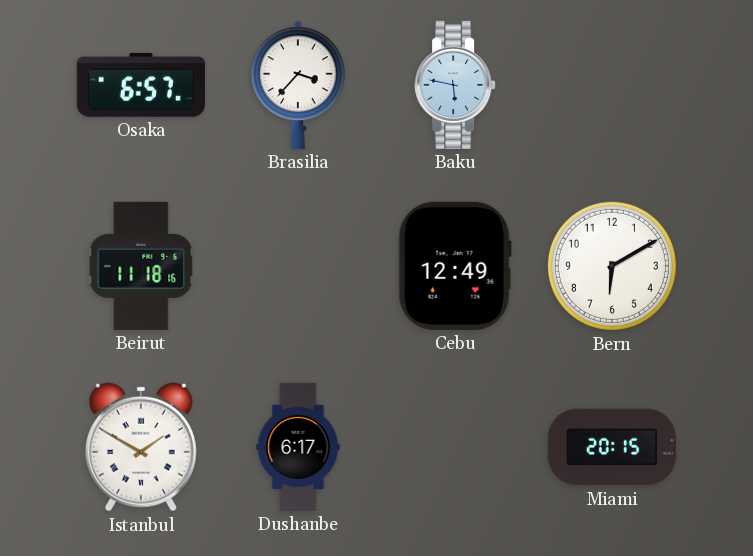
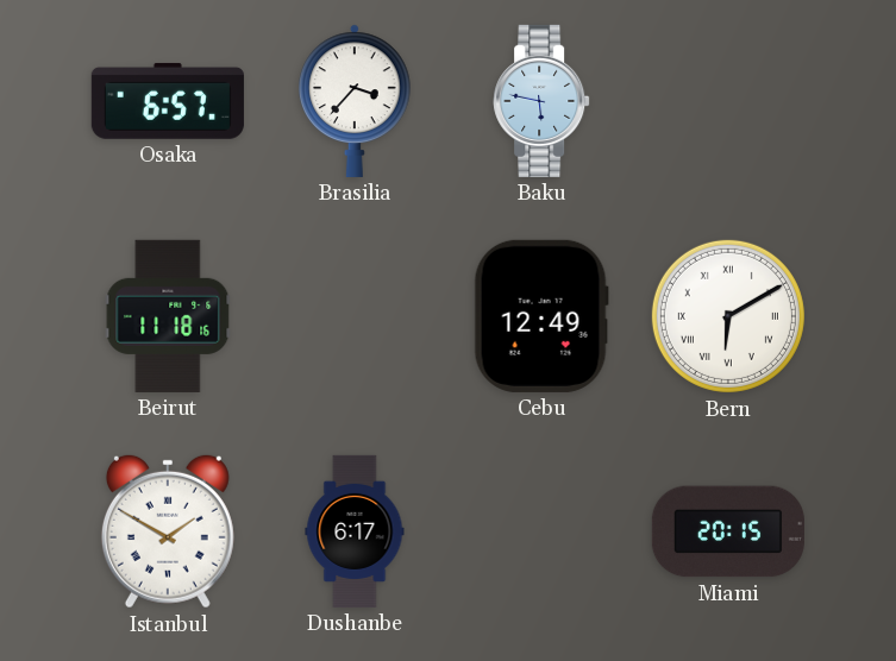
Bern numerals: Arabic -> Roman (728, 316)
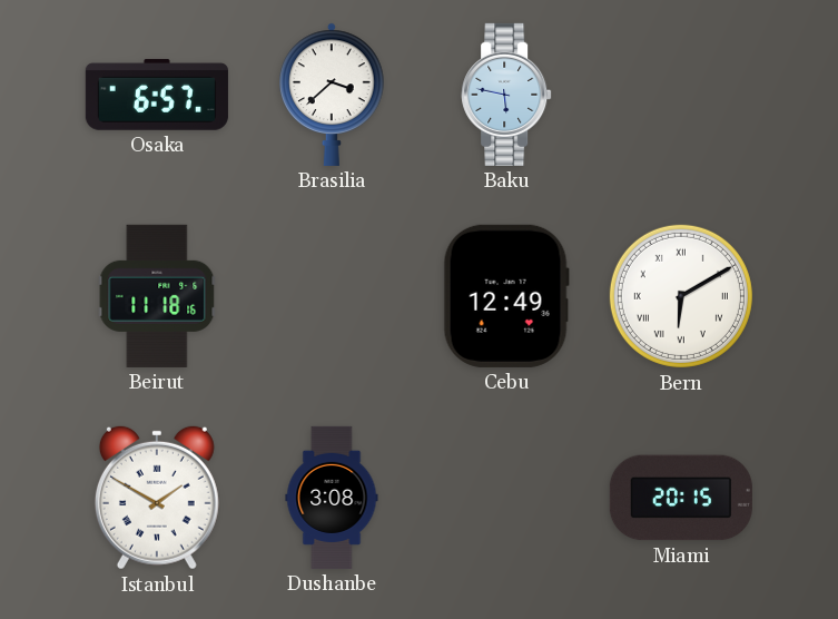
Brasilia: 3:37 -> 3:38 (333, 95)
Dushanbe: 6:17 -> 3:08 (332, 498)
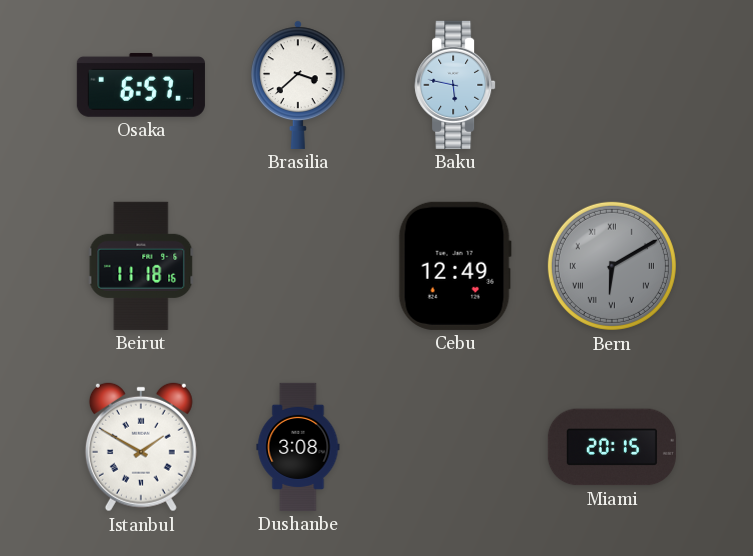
Bern dial: white -> grey (612, 266)
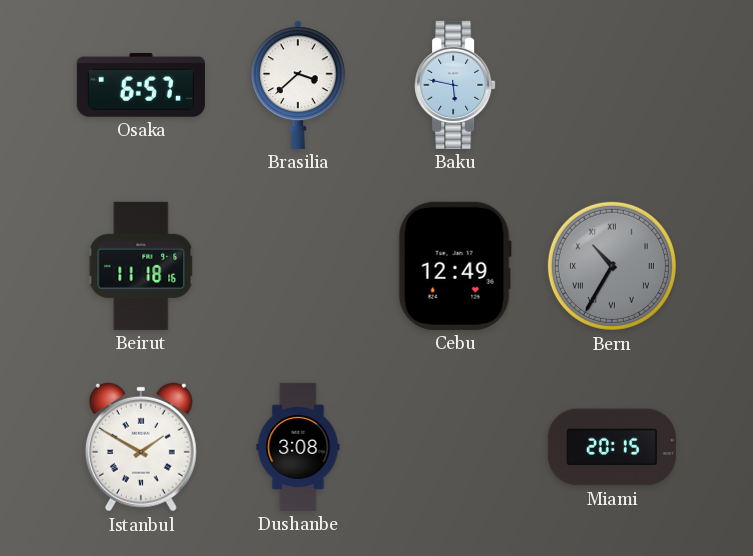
Bern: 6:10 -> 10:35 (612, 266)
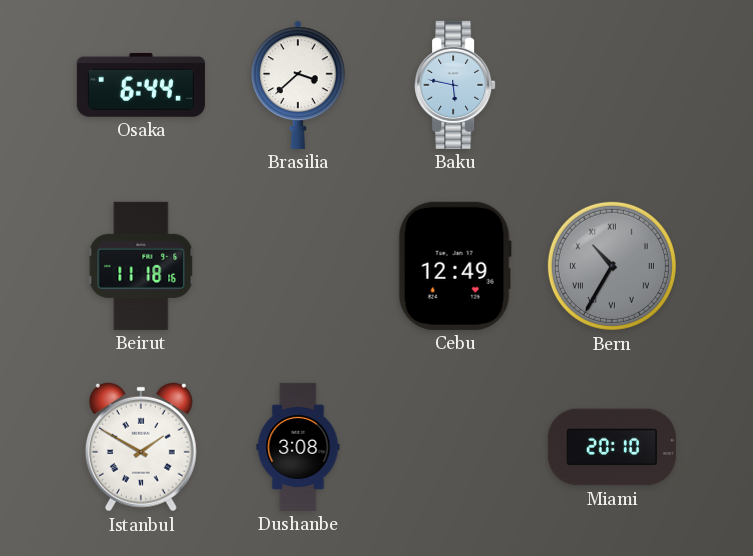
Osaka: 6:57 -> 6:44 (141, 85)
Miami: 20:15 -> 20:10 (612, 447)
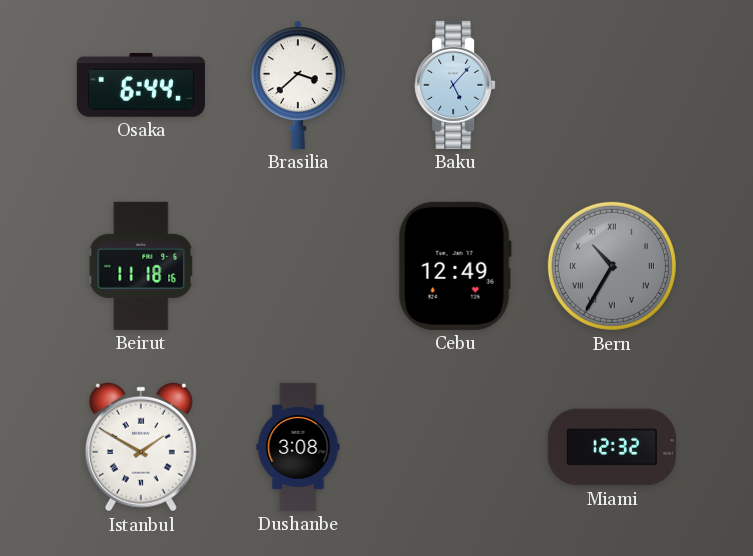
Baku: 5:47 -> 5:07 (455, 85)
Miami: 20:10 -> 12:32 (612, 447)
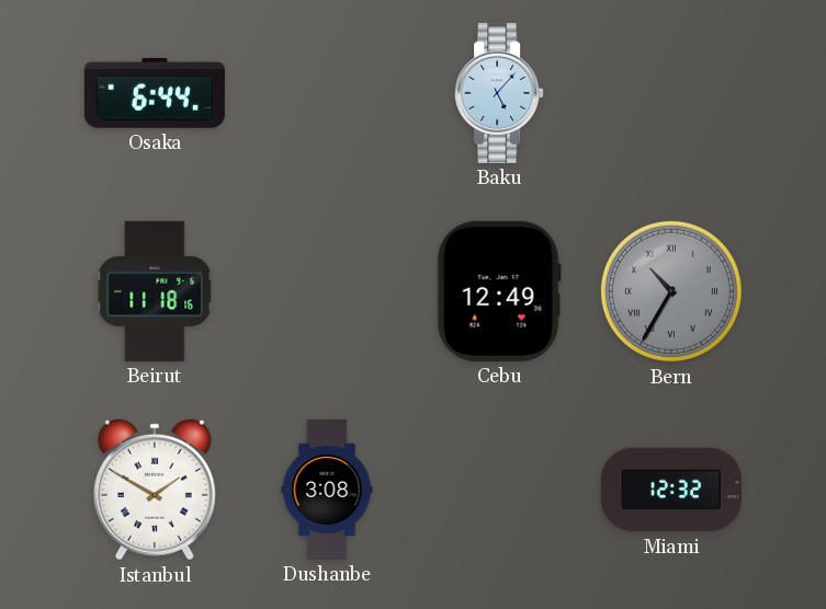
Brasilia: 3:38 -> none (299, 85)
